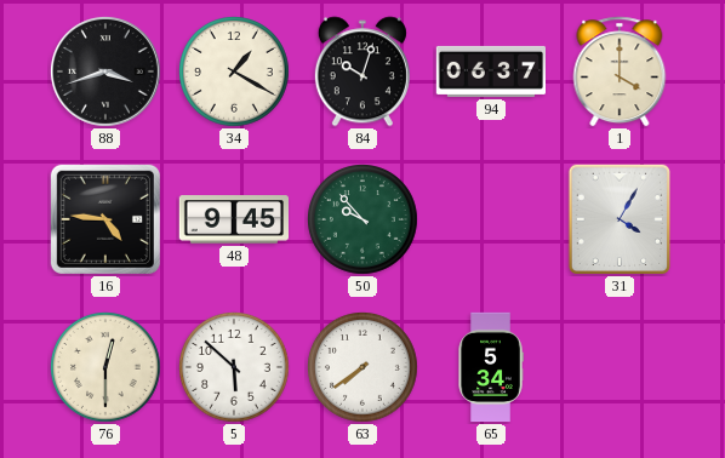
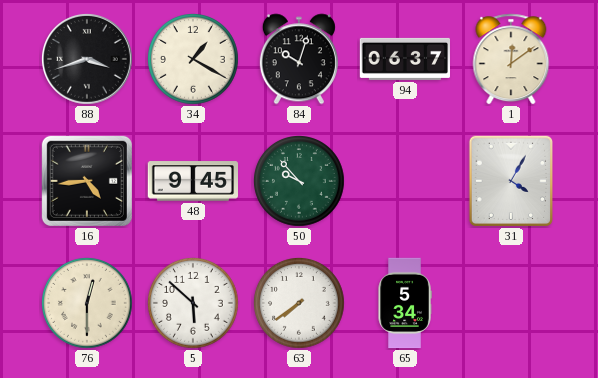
1: 4:00 -> 12:09 (511, 59)
16: 4:46 -> 4:44 (87, 181)
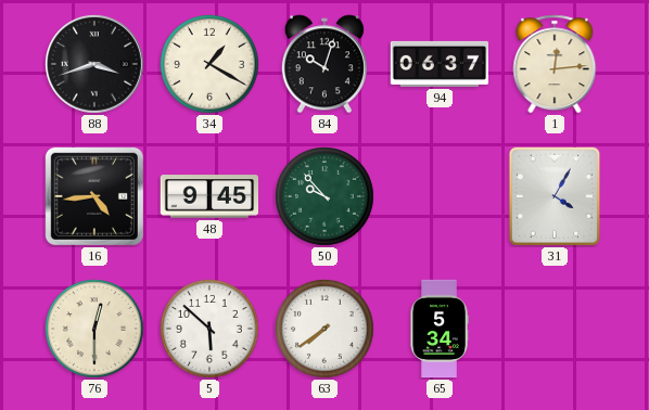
1: 12:09 -> 12:14 (555, 64)
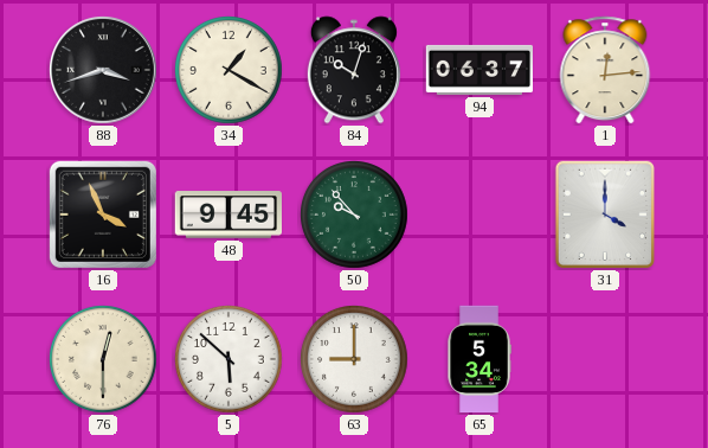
16: 4:44 -> 3:56 (103, 215)
31: 4:05 -> 4:00 (604, 215)
63: 7:39 -> 9:00 (355, 360)
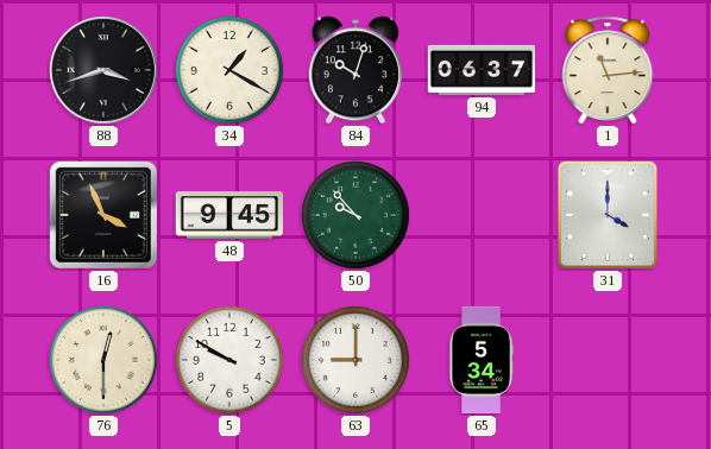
1: 12:14 -> 11:14 (608, 70)
5: 5:52 -> 9:50 (231, 361)
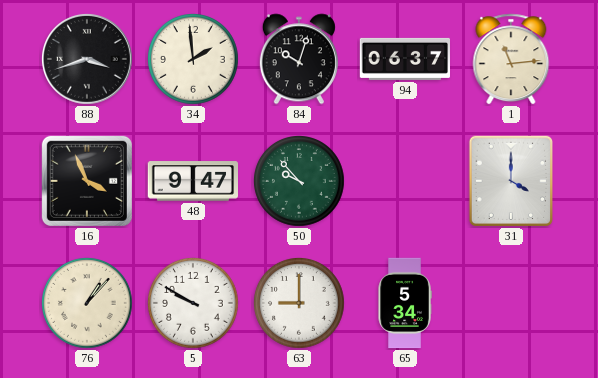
34: 1:20 -> 1:59 (194, 60)
48: 9:45 -> 9:47 (192, 181)
76: 12:30 -> 1:07 (88, 304)
